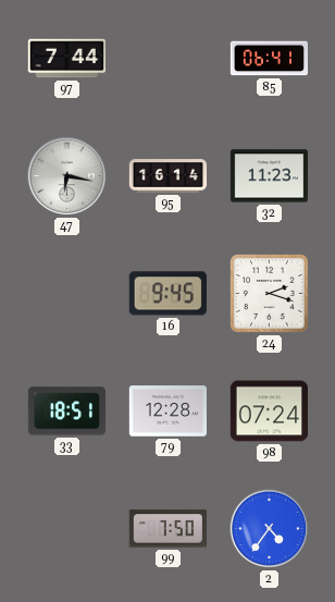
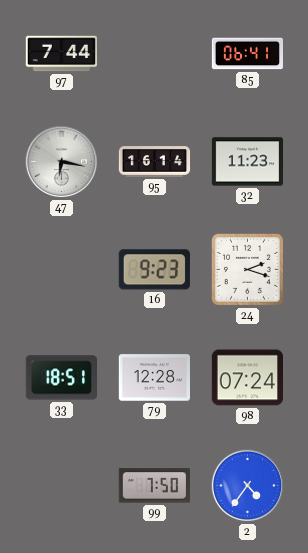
16: 9:45 -> 9:23 (154, 270)
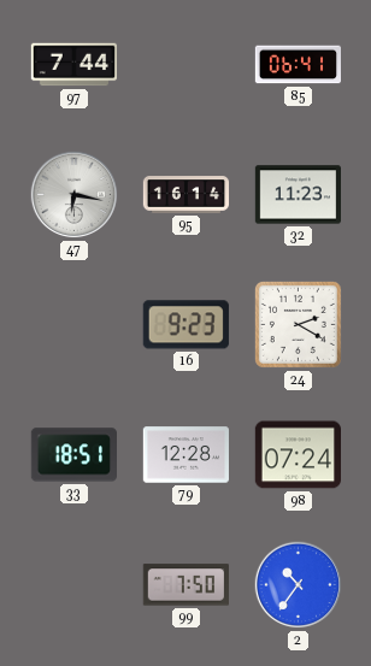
24: 2:18 -> 2:20 (298, 324)
2: 4:36 -> 10:36 (299, 585)
